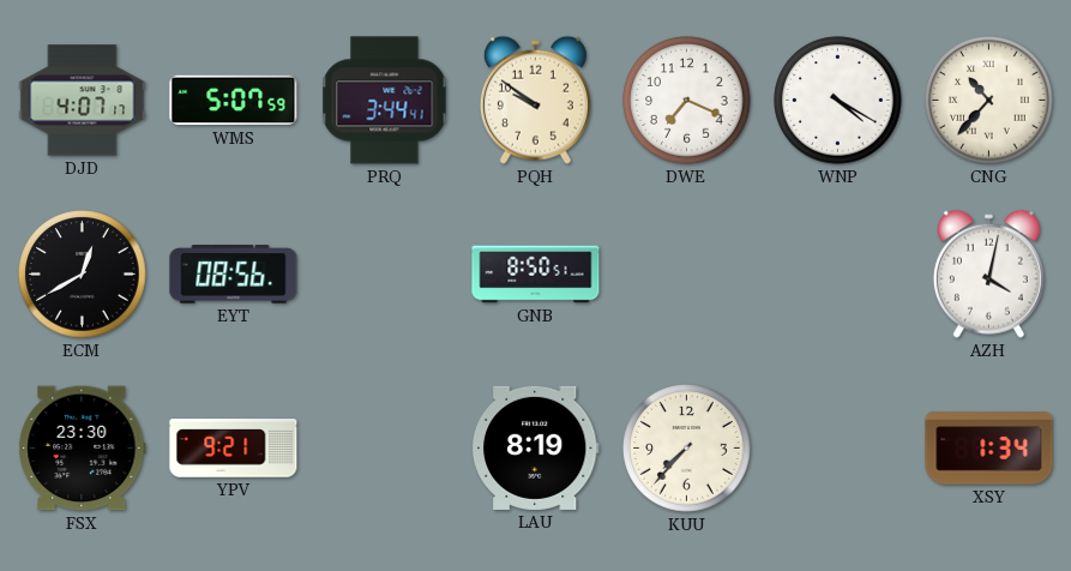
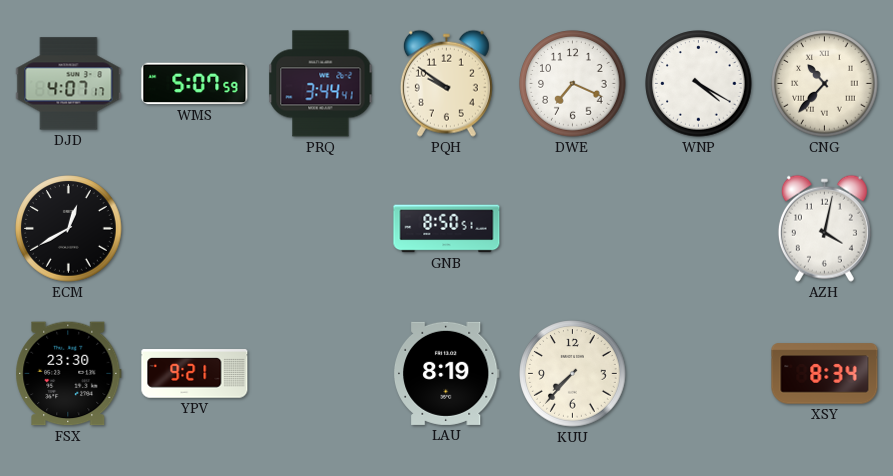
EYT: 08:56 -> none (234, 275)
XSY: 1:34 -> 8:34 (825, 374)
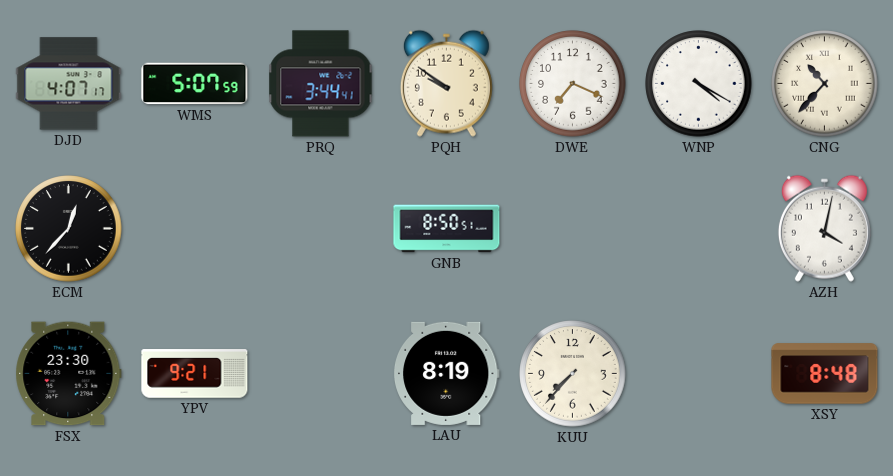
ECM: 12:40 -> 12:37 (69, 229)
XSY: 8:34 -> 8:48 (825, 374)
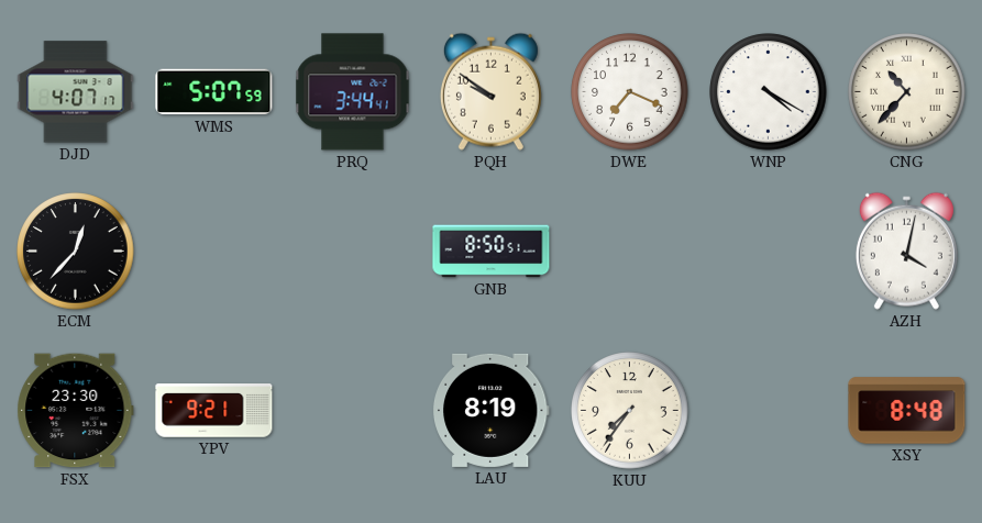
KUU: 7:37 -> 7:36 (630, 411)
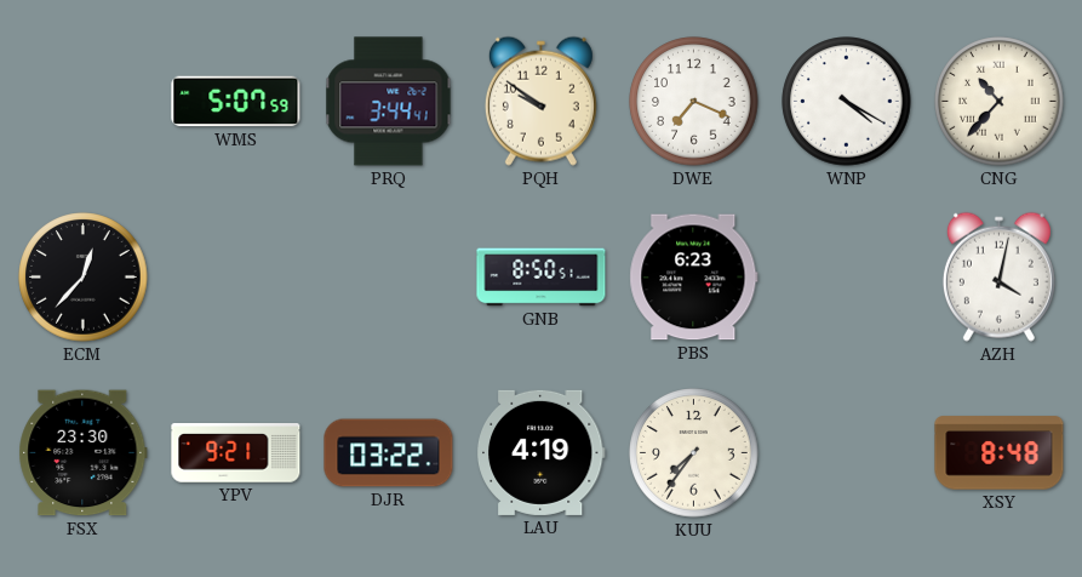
DJD: 4:07 -> none (76, 92)
PBS: none -> 6:23 (694, 278)
DJR: none -> 03:22 (389, 453)
LAU: 8:19 -> 4:19 (540, 452)
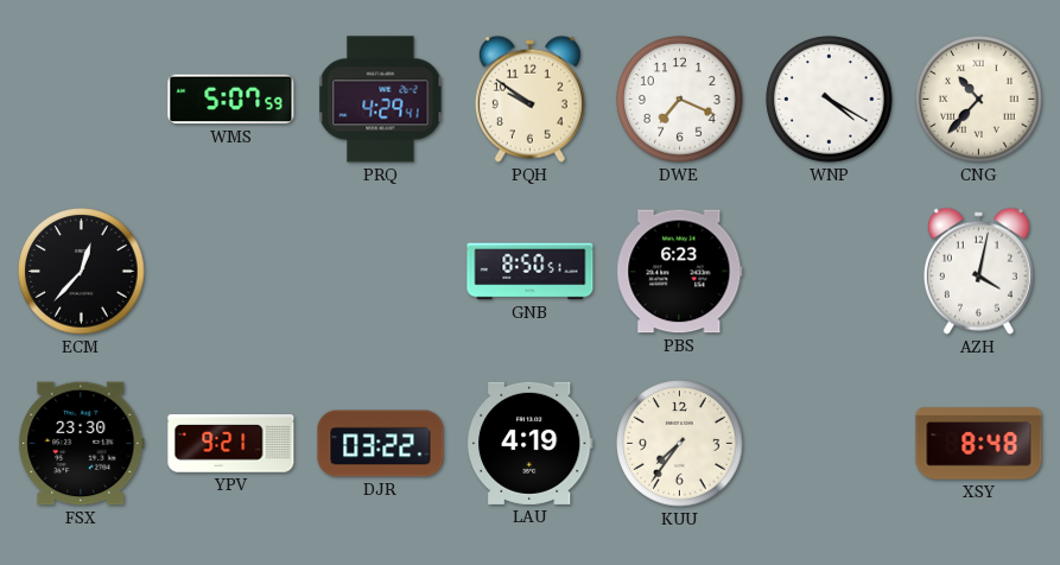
PRQ: 3:44 -> 4:29 (381, 100)
